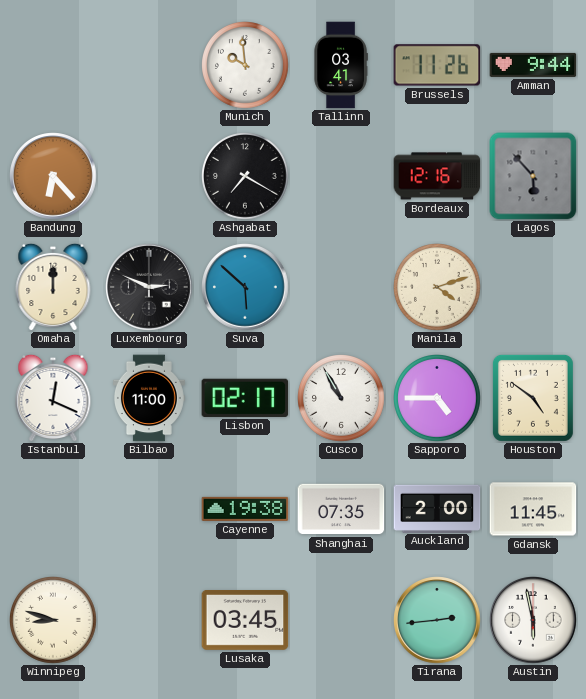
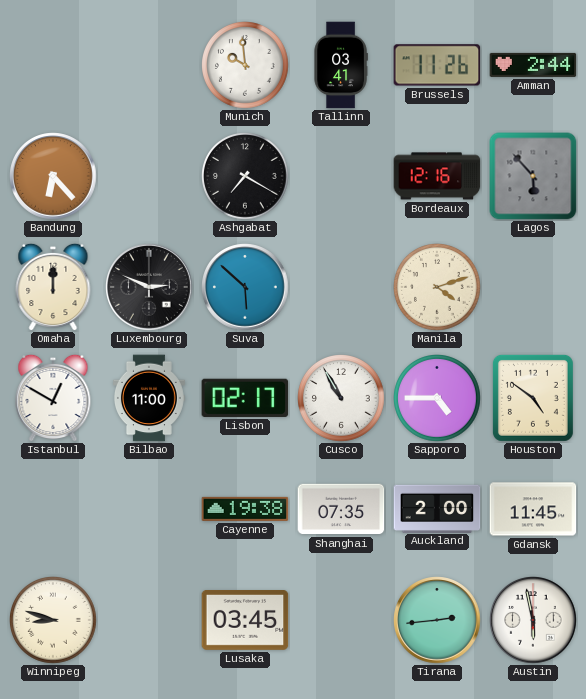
Amman: 9:44 -> 2:44 (533, 65)
Istanbul: 12:19 -> 12:50 (53, 398)
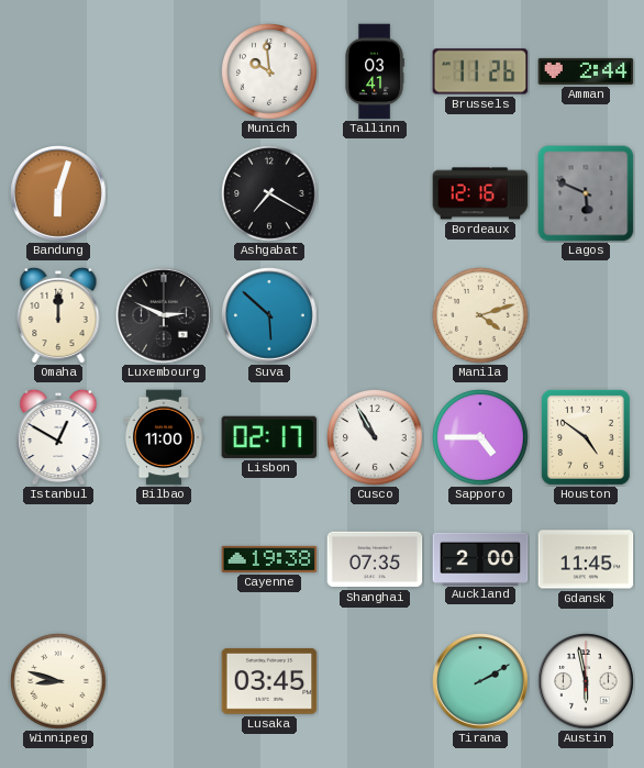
Bandung: 6:23 -> 6:03 (58, 193)
Lagos: 5:53 -> 5:49 (586, 193)
Tirana: 2:44 -> 2:10 (480, 681)
